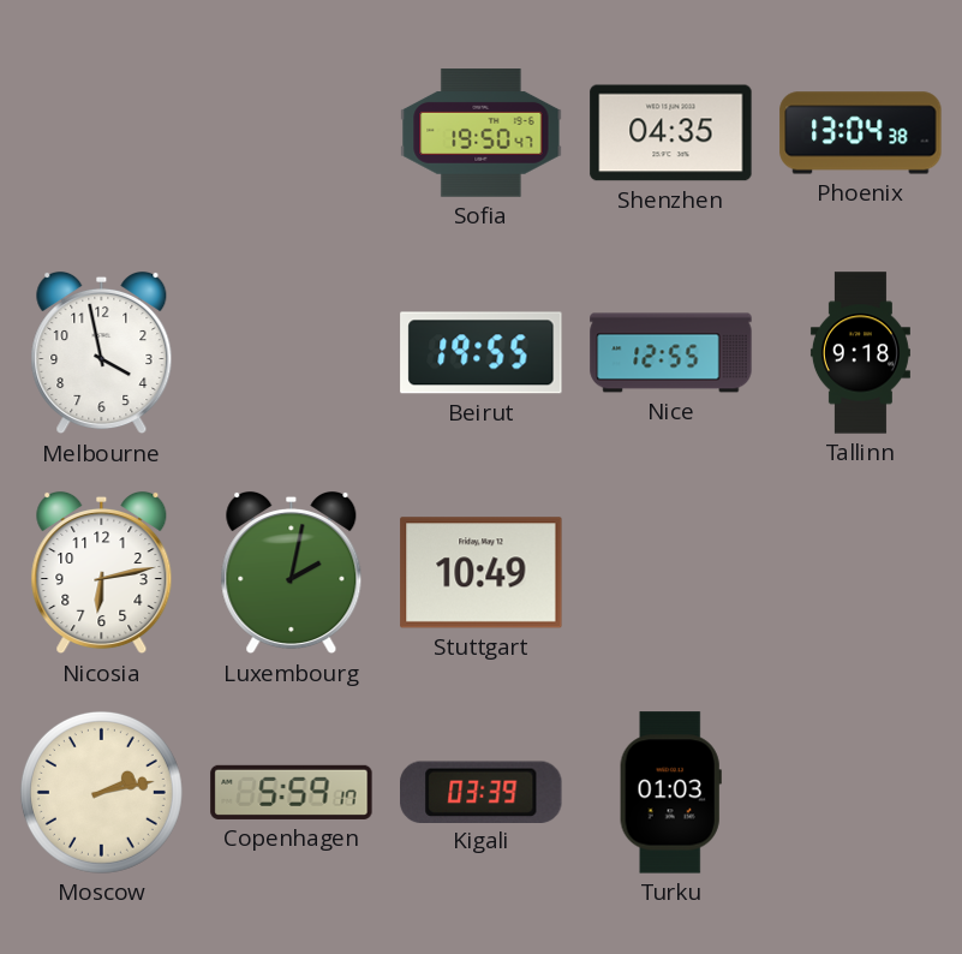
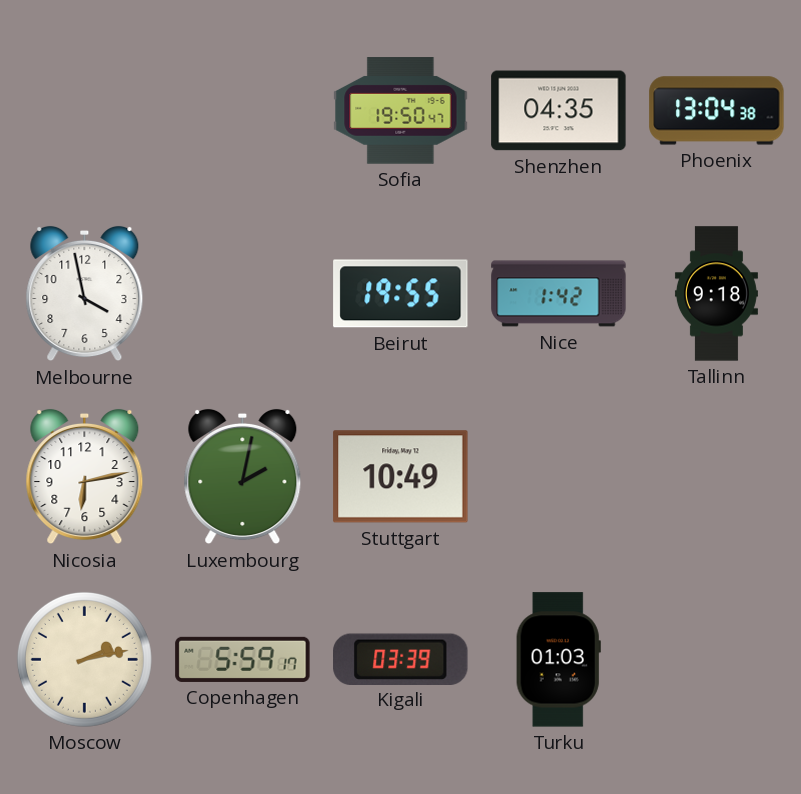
Nice: 12:55 -> 1:42 (559, 294)
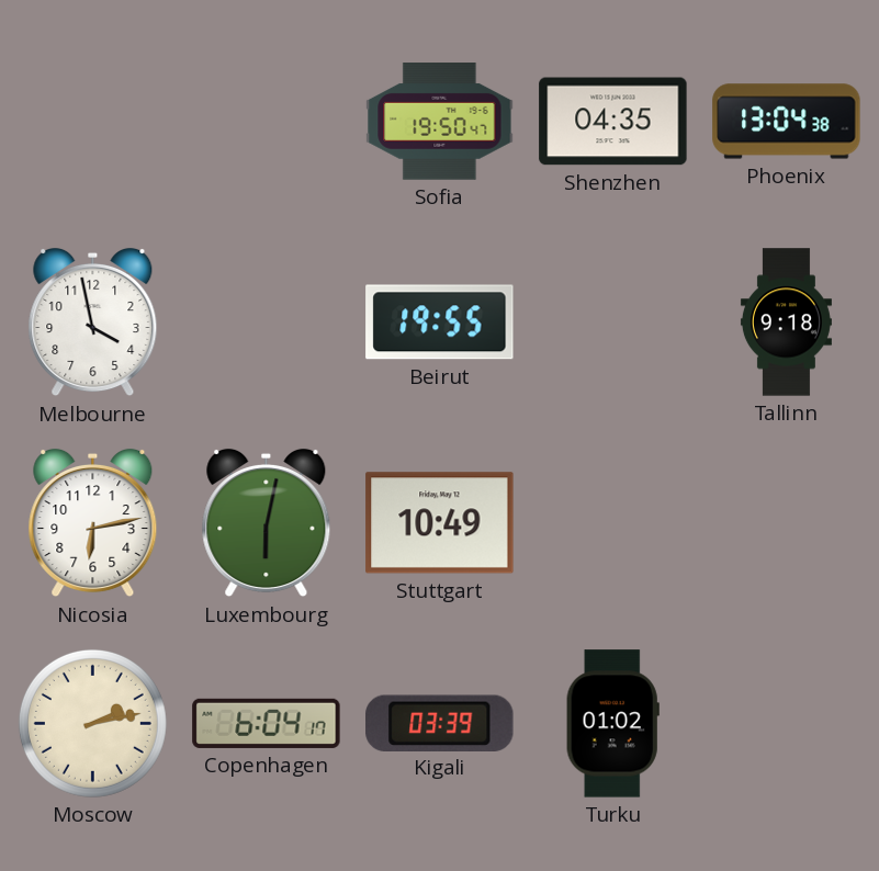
Nice: 1:42 -> none (559, 294)
Luxembourg: 2:02 -> 6:02 (267, 523)
Copenhagen: 5:59 -> 6:04 (267, 723)
Turku: 01:03 -> 01:02 (612, 724)
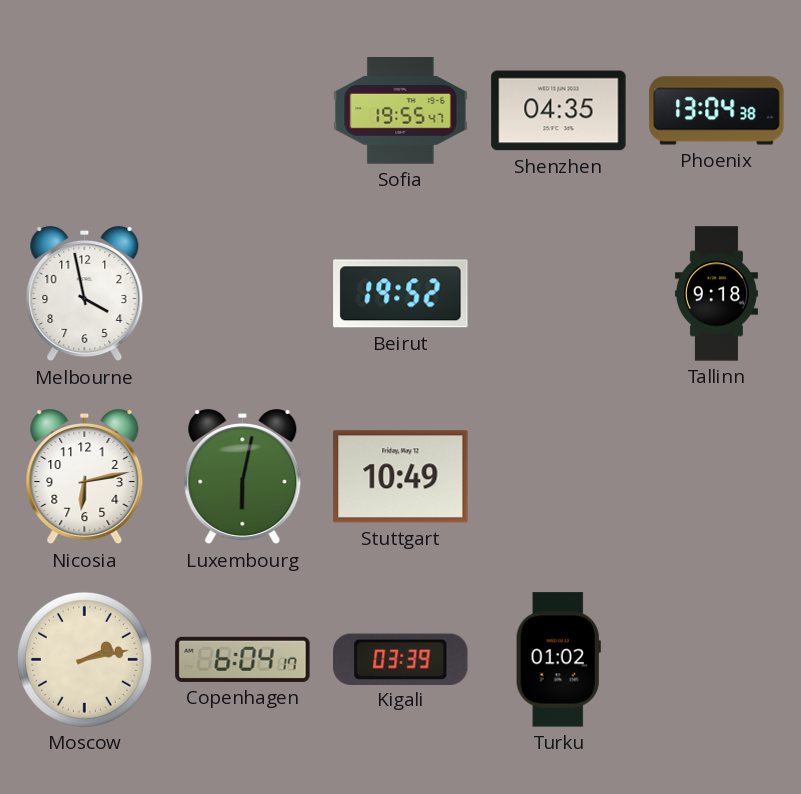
Sofia: 19:50 -> 19:55 (401, 111)
Beirut: 19:55 -> 19:52 (401, 294)
